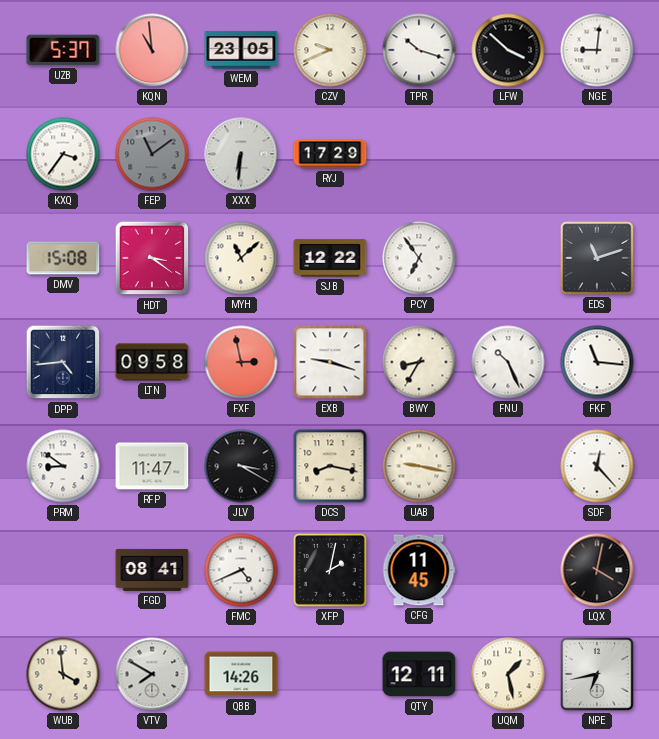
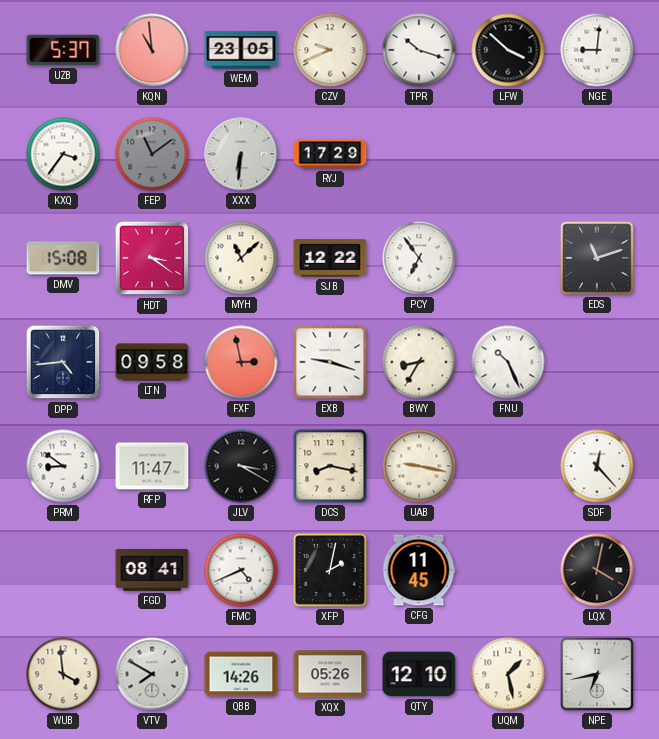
FKF: 11:16 -> none (597, 362)
XQX: none -> 05:26 (330, 674)
QTY: 12:11 -> 12:10 (419, 674)
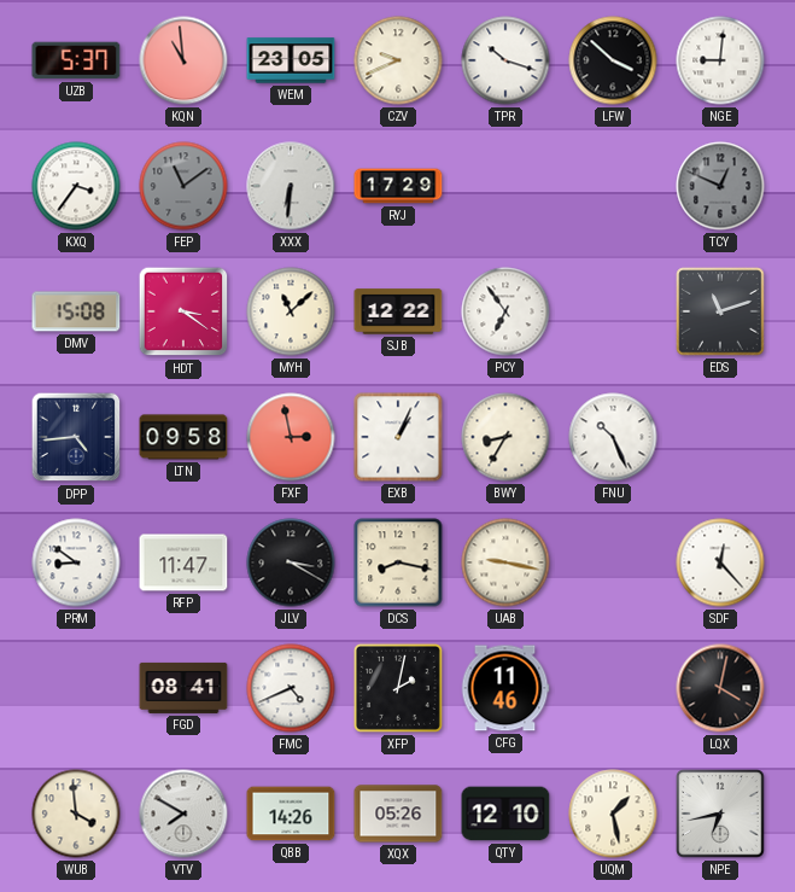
TCY: none -> 12:49 (720, 186)
EXB: 9:18 -> 1:04 (398, 437)
CFG: 11:45 -> 11:46 (505, 688)
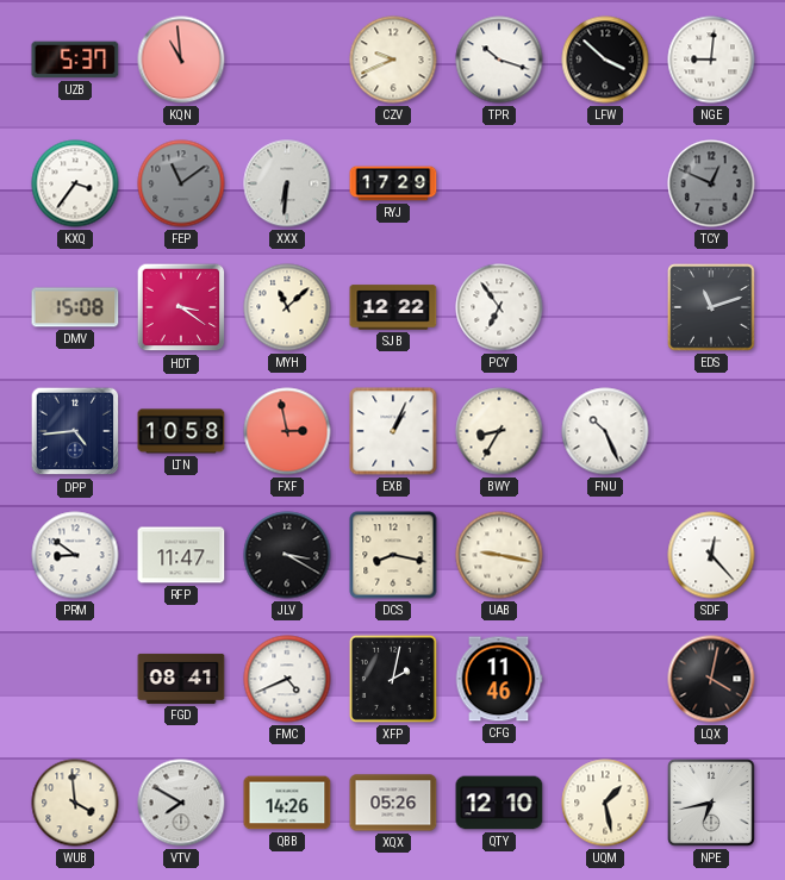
WEM: 23:05 -> none (291, 60)
LTN: 09:58 -> 10:58 (181, 431)
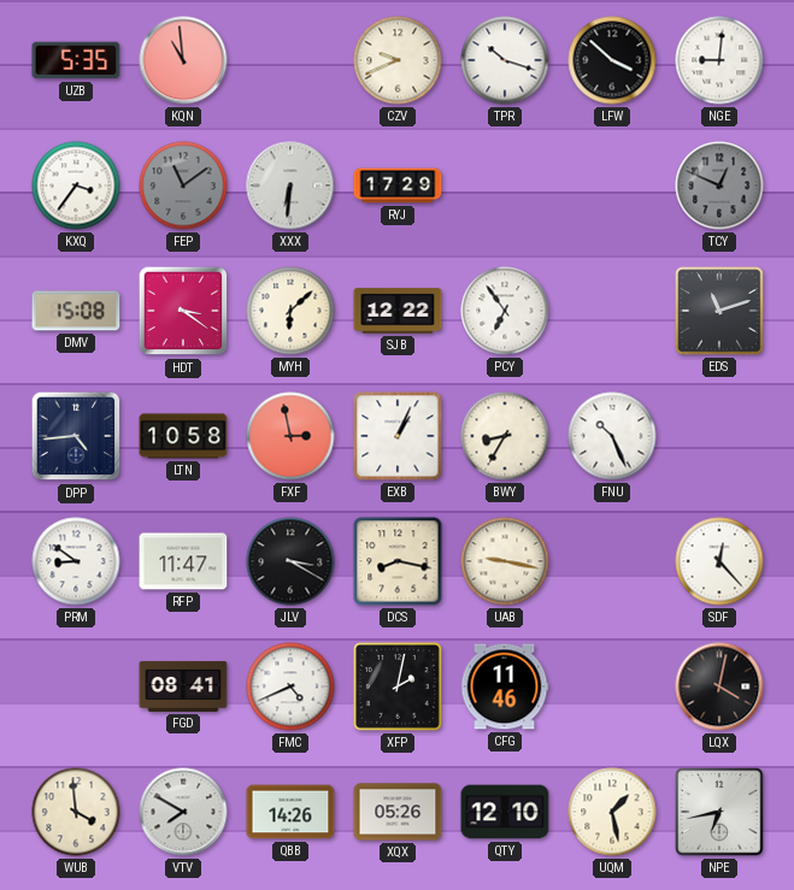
UZB: 5:37 -> 5:35 (76, 60)
MYH: 11:08 -> 6:08 (290, 311)
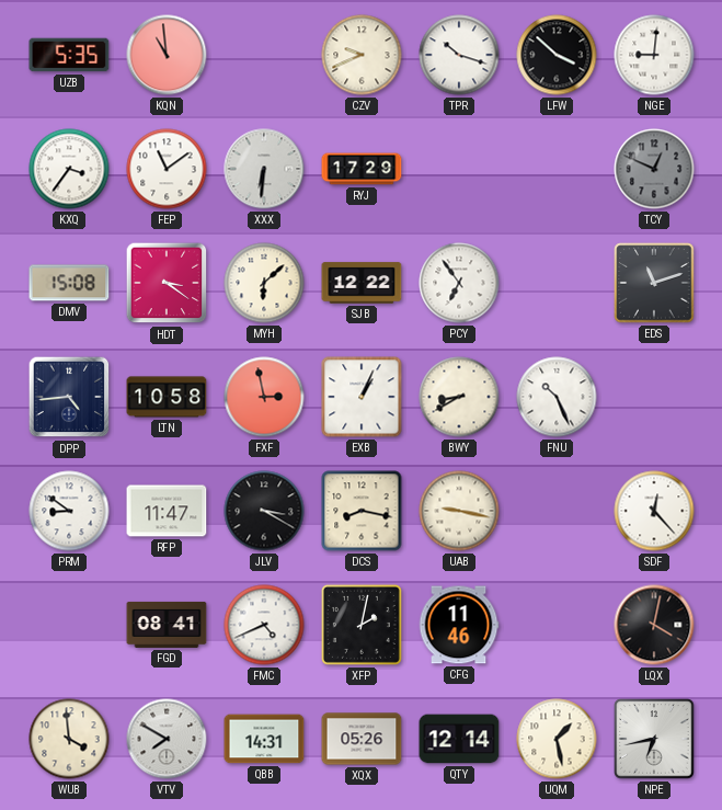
FEP dial: grey -> white (167, 169)
BWY: 8:35 -> 8:40 (459, 397)
QBB: 14:26 -> 14:31 (264, 739)
QTY: 12:10 -> 12:14 (459, 739)
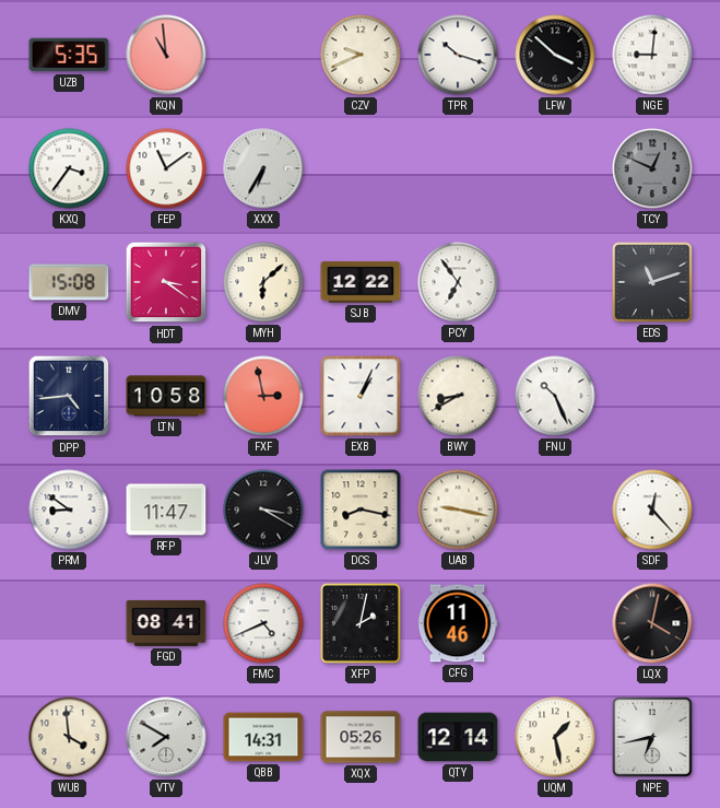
XXX: 6:31 -> 6:35 (263, 168)
RYJ: 17:29 -> none (362, 169)
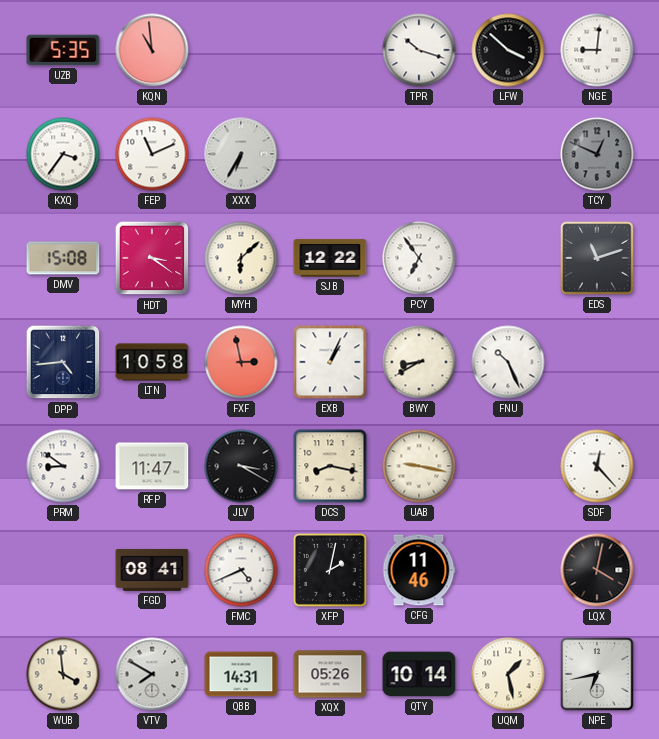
CZV: 9:41 -> none (361, 55)
FEP: 11:09 -> 11:11 (152, 154)
QTY: 12:14 -> 10:14 (419, 674)
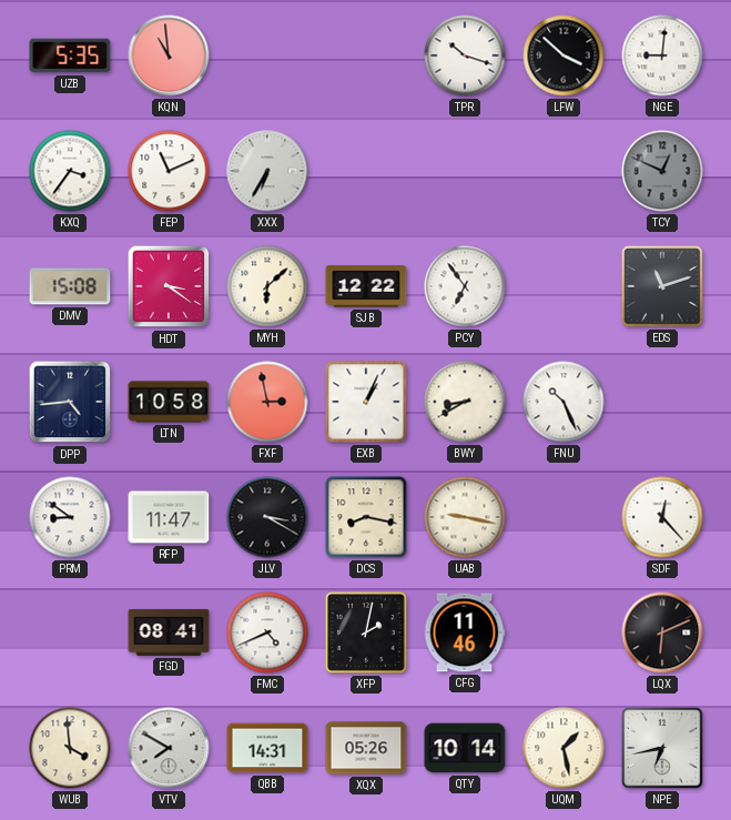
LQX: 4:02 -> 6:11 (662, 632)
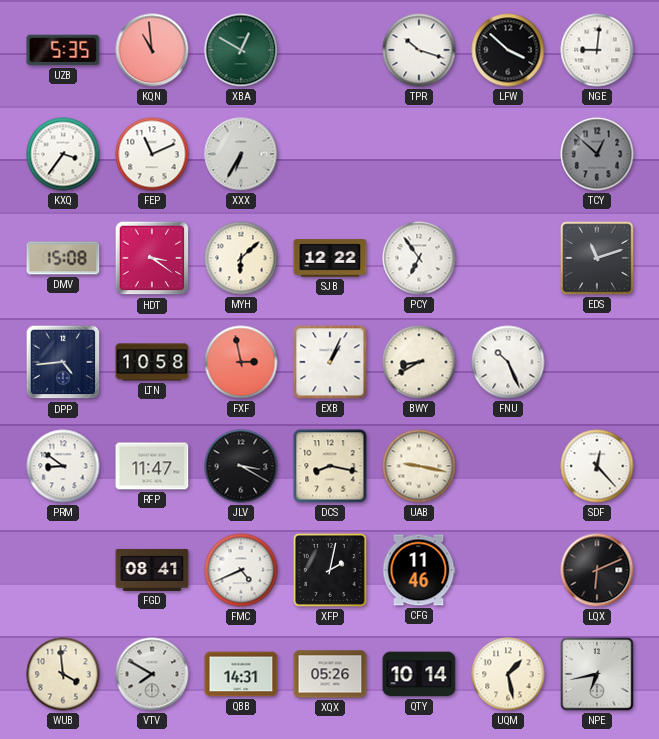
XBA: none -> 12:50 (241, 50)
TCY: 12:49 -> 12:52 (597, 154)
